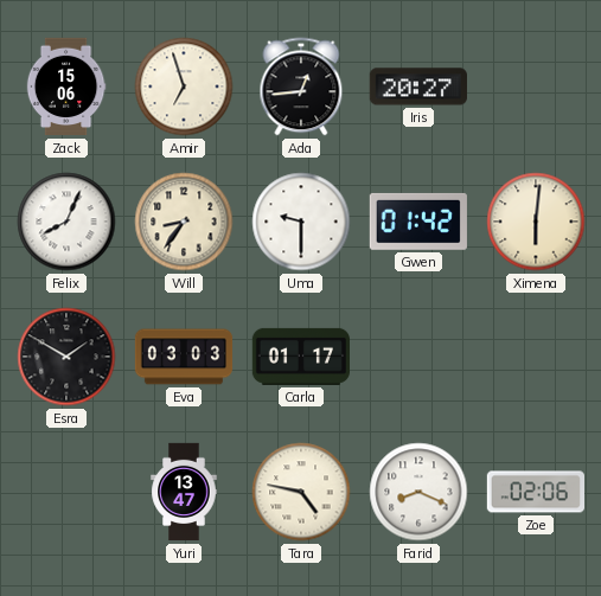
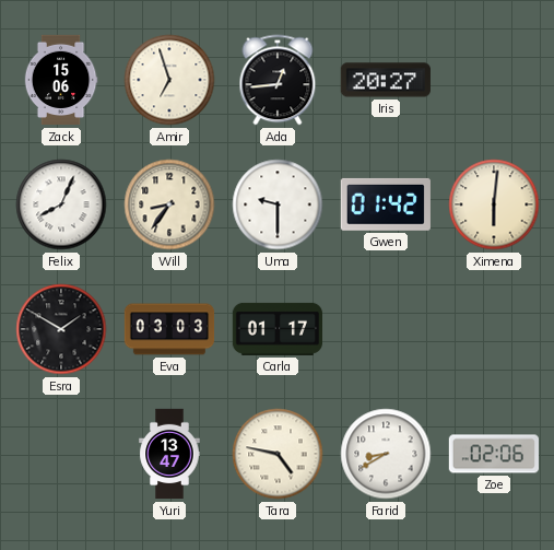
Farid: 8:19 -> 8:40 (386, 454)
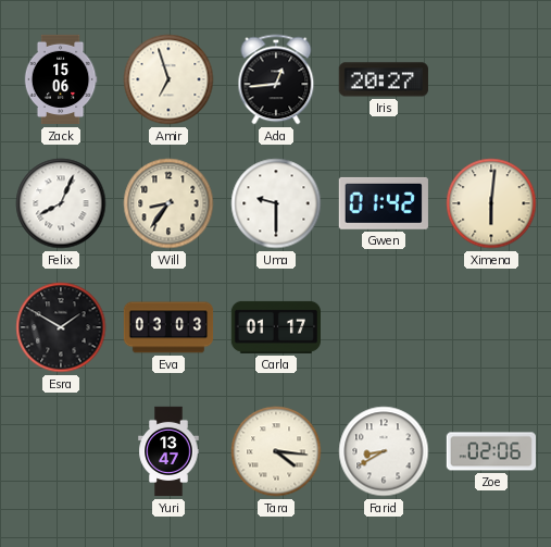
Tara: 4:47 -> 4:16 (276, 451)
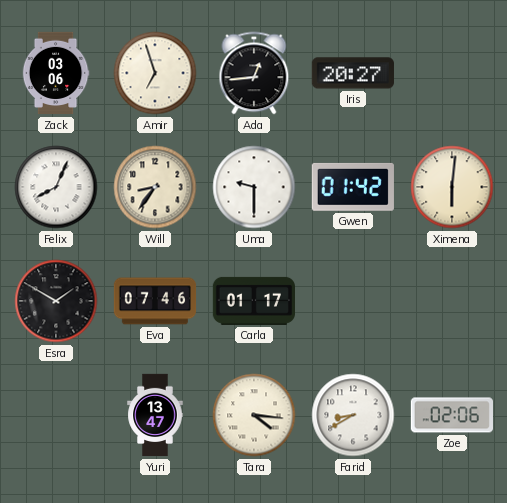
Zack: 15:06 -> 03:06 (56, 73)
Eva: 03:03 -> 07:46 (155, 301)
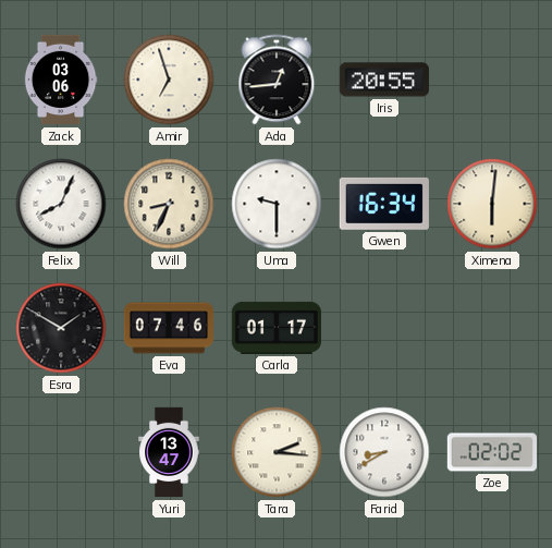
Iris: 20:27 -> 20:55 (384, 80)
Will: 8:36 -> 8:34 (169, 204)
Gwen: 01:42 -> 16:34 (384, 204)
Tara: 4:16 -> 2:16 (277, 452)
Zoe: 02:06 -> 02:02 (491, 452)
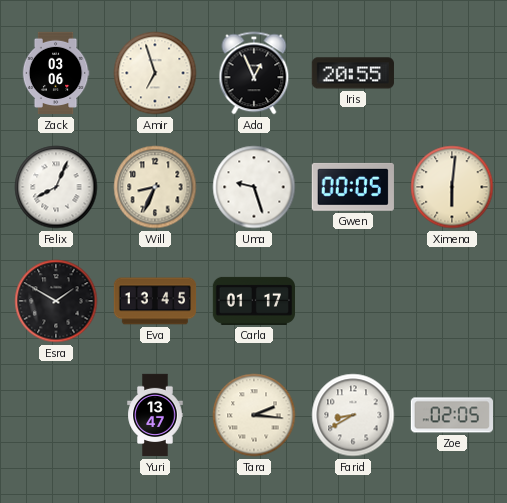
Ada: 12:44 -> 12:56 (254, 73)
Uma: 9:30 -> 9:27 (254, 187)
Gwen: 16:34 -> 00:05 (353, 187)
Eva: 07:46 -> 13:45 (155, 301)
Zoe: 02:02 -> 02:05 (451, 415)
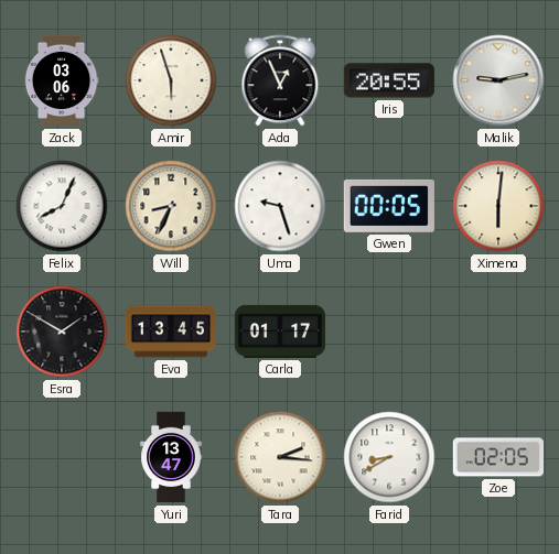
Amir: 6:57 -> 5:57 (171, 80)
Malik: none -> 9:13 (498, 80)
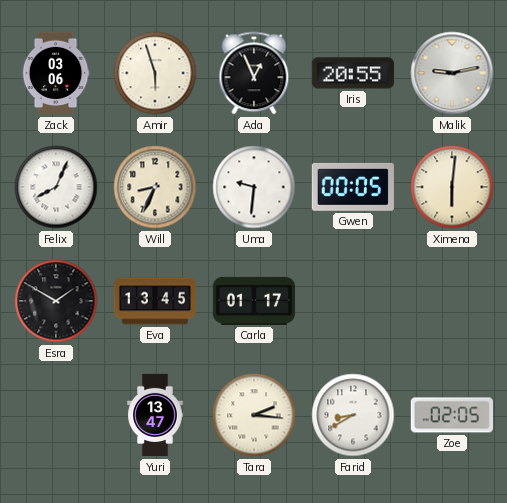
Uma: 9:27 -> 9:31 (254, 187)
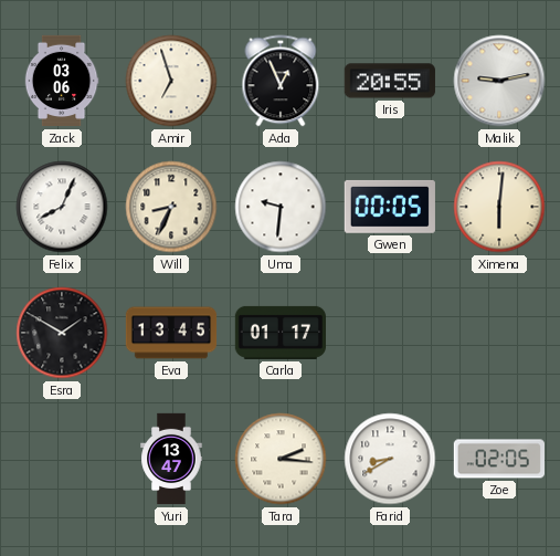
Amir: 5:57 -> 6:57 (171, 81)
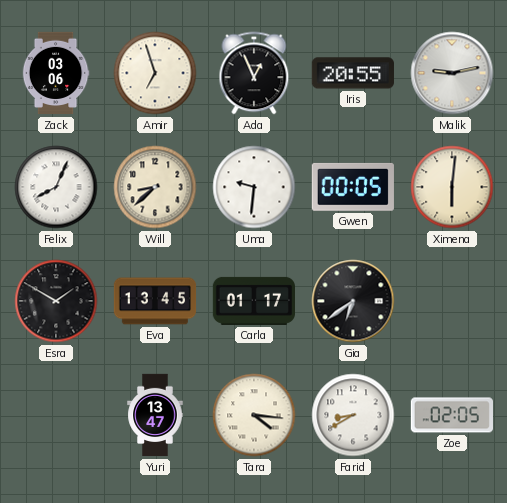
Will: 8:34 -> 8:38 (155, 187)
Gia: none -> 6:39 (353, 301)
Tara: 2:16 -> 4:16 (254, 415)
